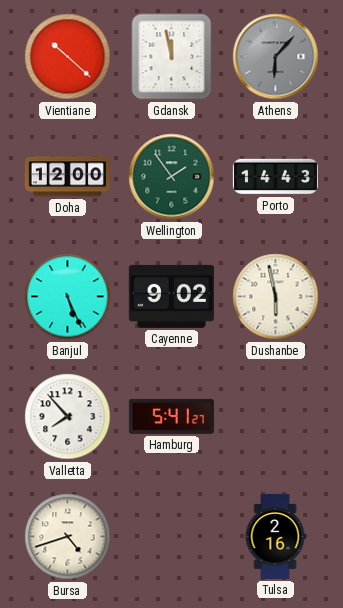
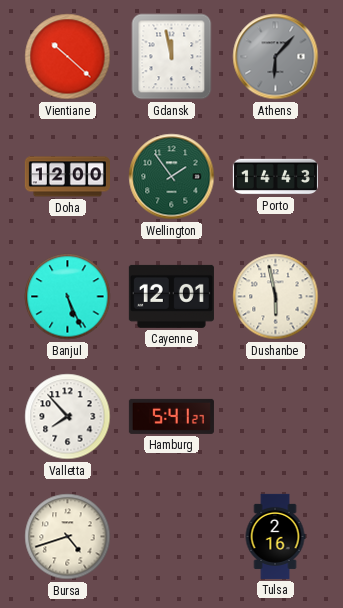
Cayenne: 9:02 -> 12:01 (171, 296)
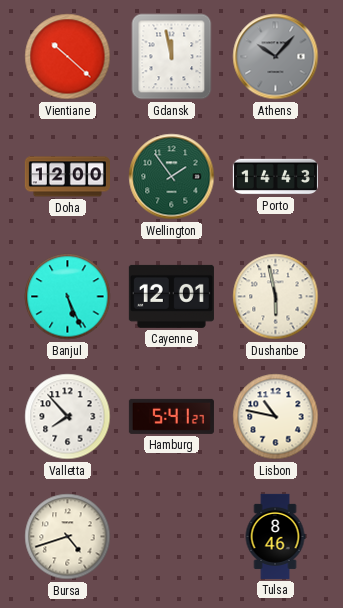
Athens: 6:07 -> 10:07 (276, 57)
Lisbon: none -> 10:47 (276, 417)
Tulsa: 2:16 -> 8:46 (275, 536)
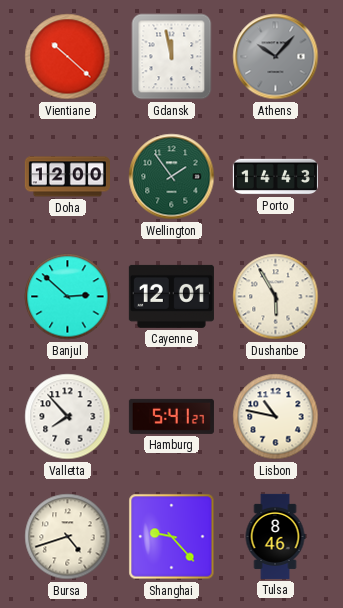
Banjul: 5:26 -> 2:52 (68, 297)
Dushanbe: 5:58 -> 5:55 (276, 297)
Shanghai: none -> 9:23 (172, 537)
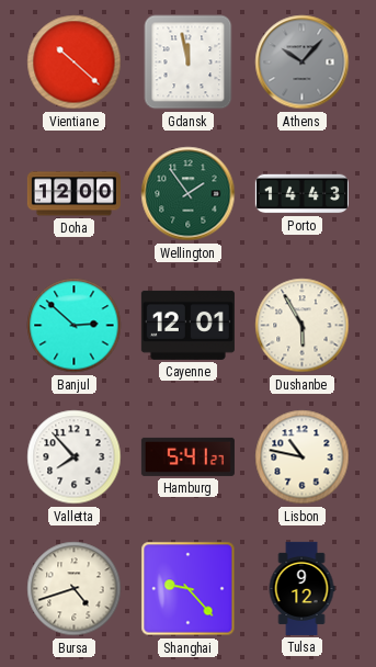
Tulsa: 8:46 -> 9:12 (301, 588)
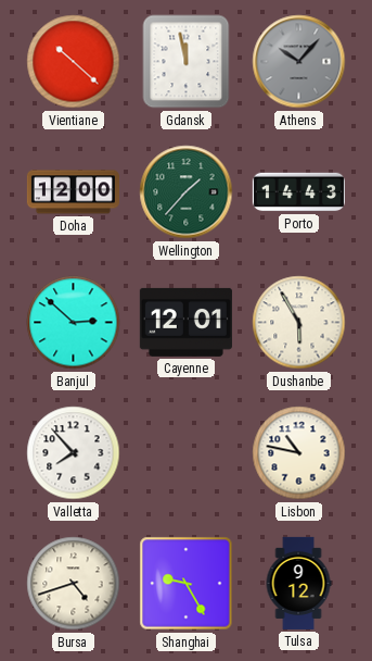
Wellington: 1:54 -> 1:37 (187, 192)
Hamburg: 5:41 -> none (187, 456)
Shanghai: 9:23 -> 9:25 (187, 584)
